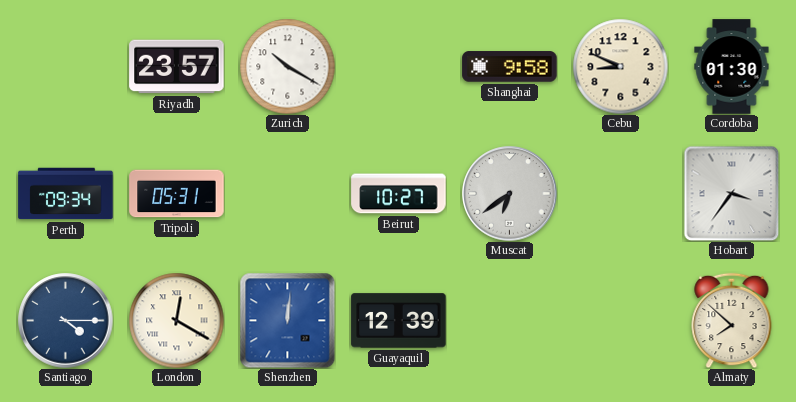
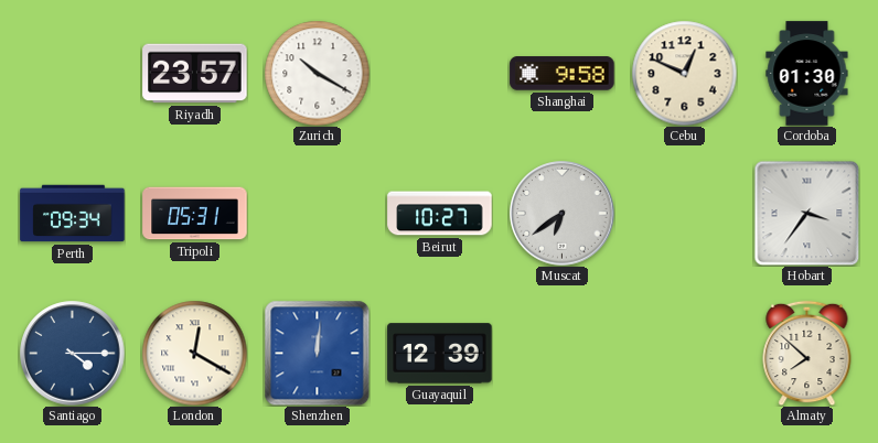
Cebu: 8:49 -> 12:49 (684, 73)
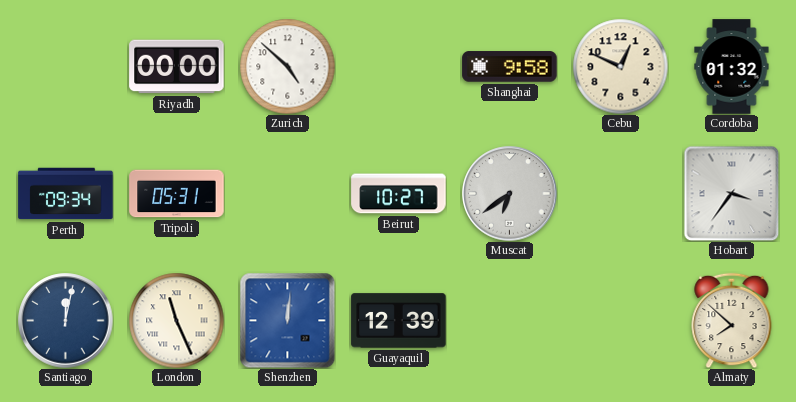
Riyadh: 23:57 -> 00:00 (177, 67)
Zurich: 10:20 -> 4:52 (287, 66)
Cordoba: 01:30 -> 01:32 (732, 67)
Santiago: 4:15 -> 12:02 (66, 321)
London: 12:20 -> 11:26 (176, 320)
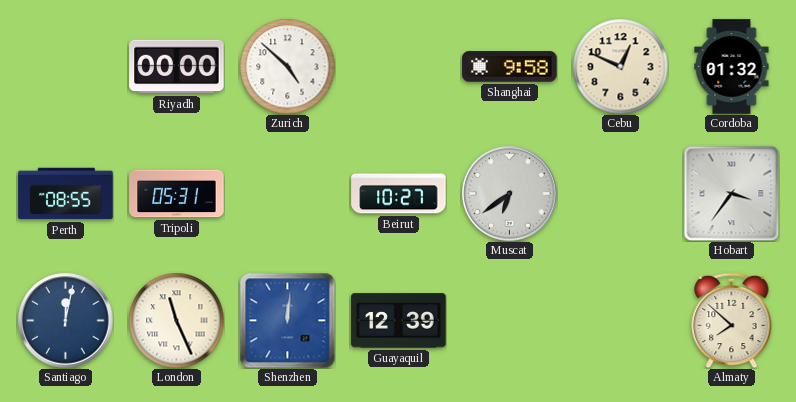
Perth: 09:34 -> 08:55 (66, 194)
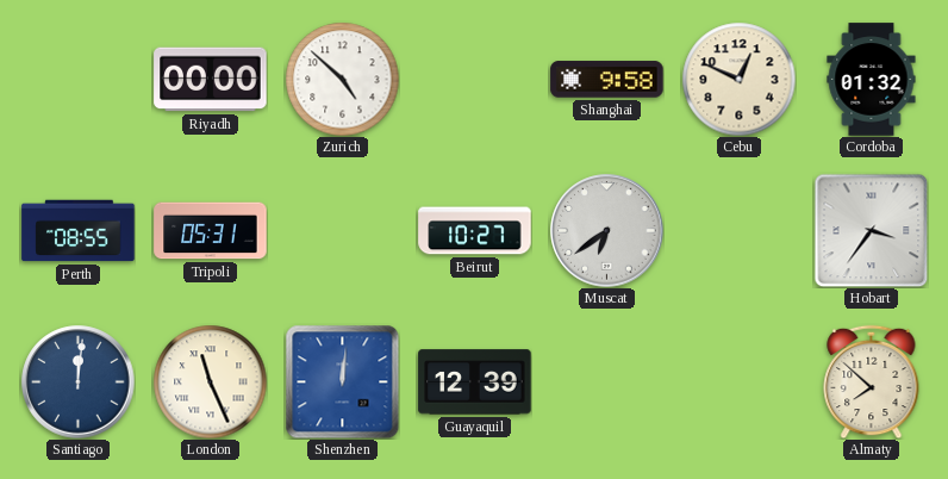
Santiago: 12:02 -> 12:01 (79, 382)
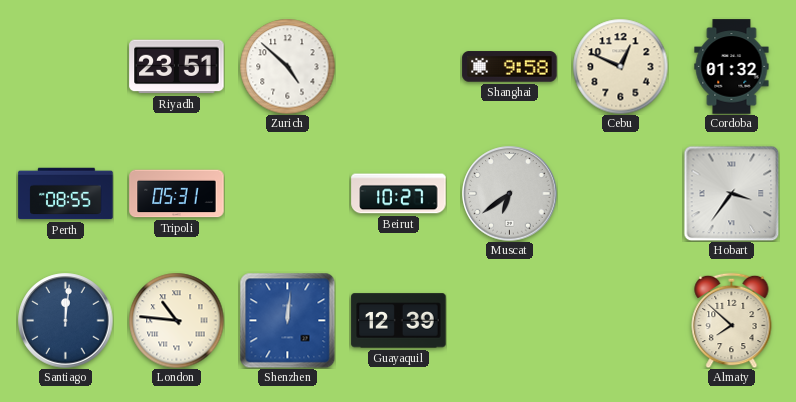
Riyadh: 00:00 -> 23:51 (177, 67)
London: 11:26 -> 10:46 (176, 320)
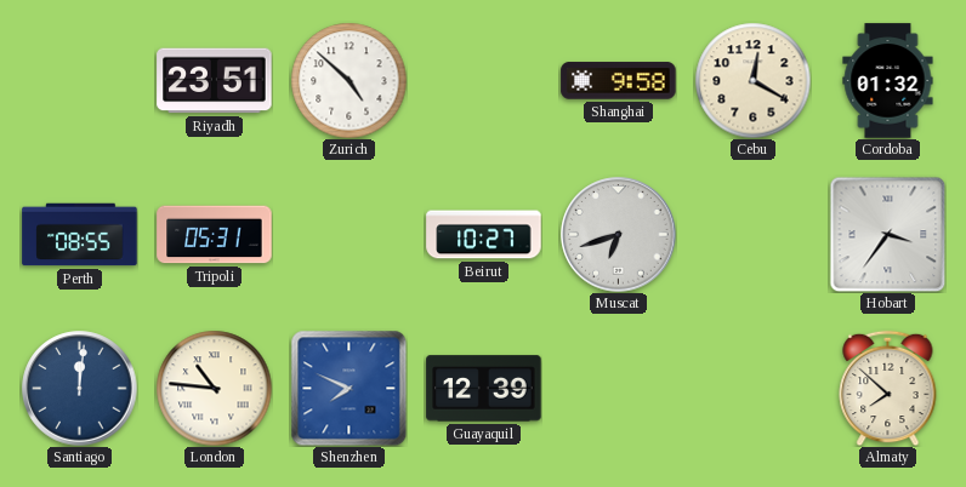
Cebu: 12:49 -> 12:20 (752, 80)
Muscat: 6:39 -> 6:42 (619, 235)
Shenzhen: 12:01 -> 7:49 (348, 388)
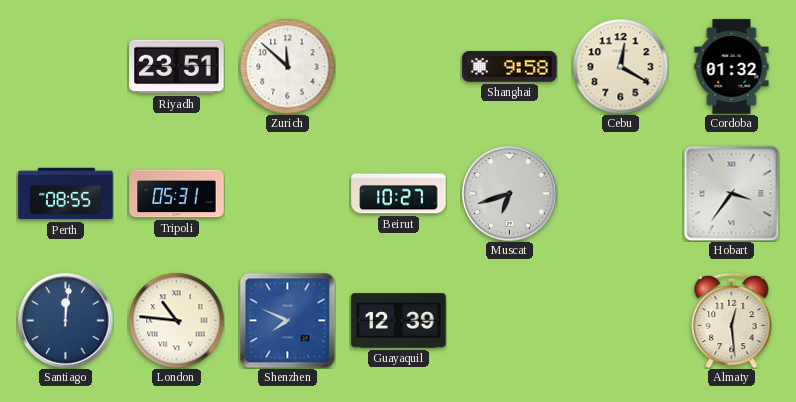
Zurich: 4:52 -> 11:52 (287, 66)
Almaty: 7:52 -> 12:29 (732, 320)
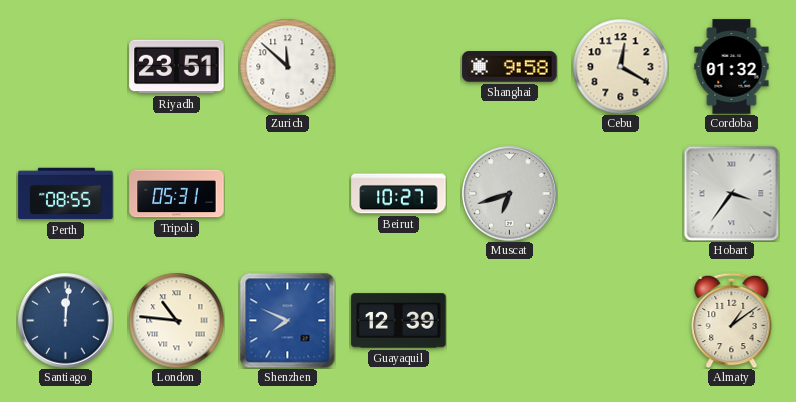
Almaty: 12:29 -> 1:09 (732, 320)
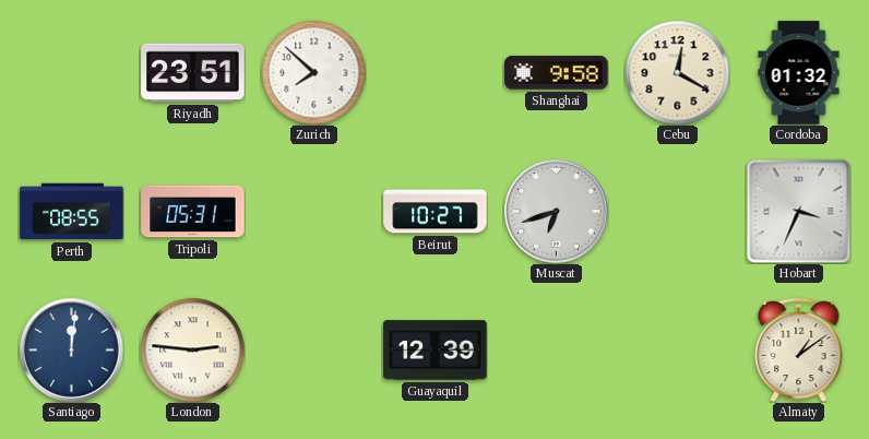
Zurich: 11:52 -> 7:52 (313, 72)
Hobart: 3:36 -> 3:34 (798, 211)
London: 10:46 -> 2:46 (192, 349)
Shenzhen: 7:49 -> none (287, 320)
